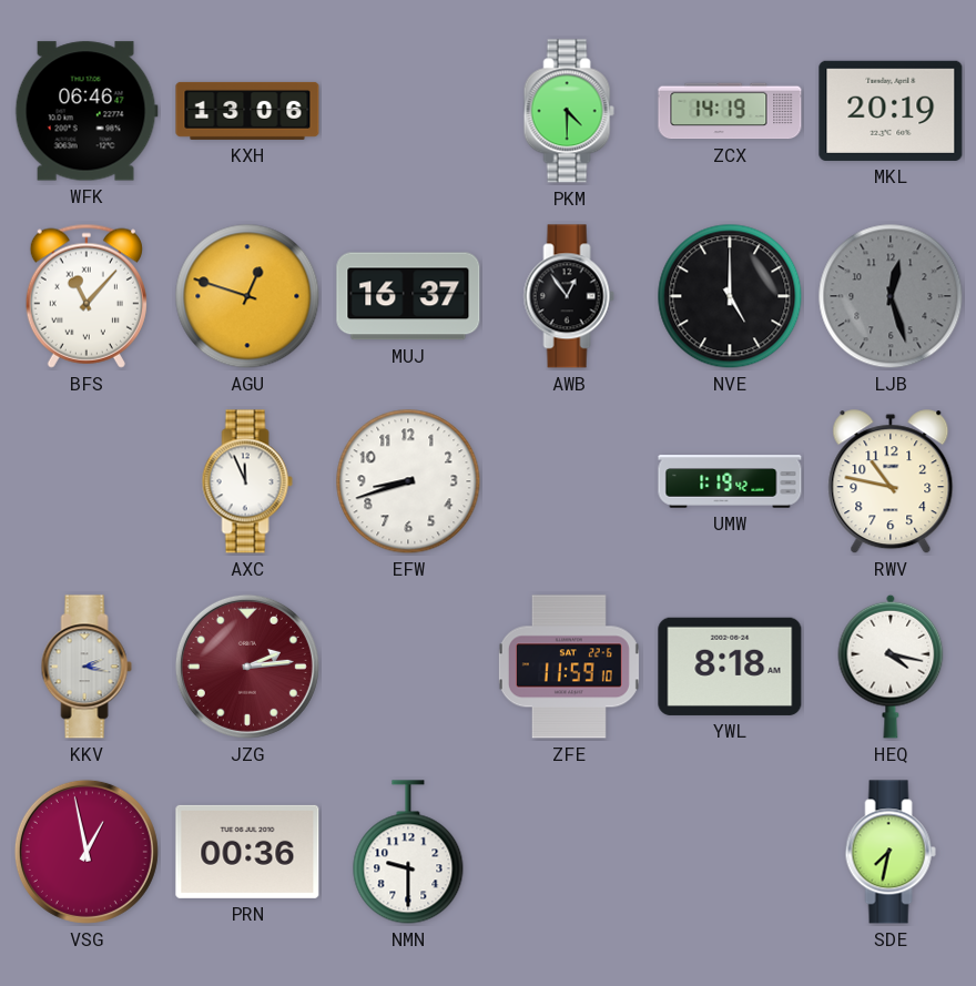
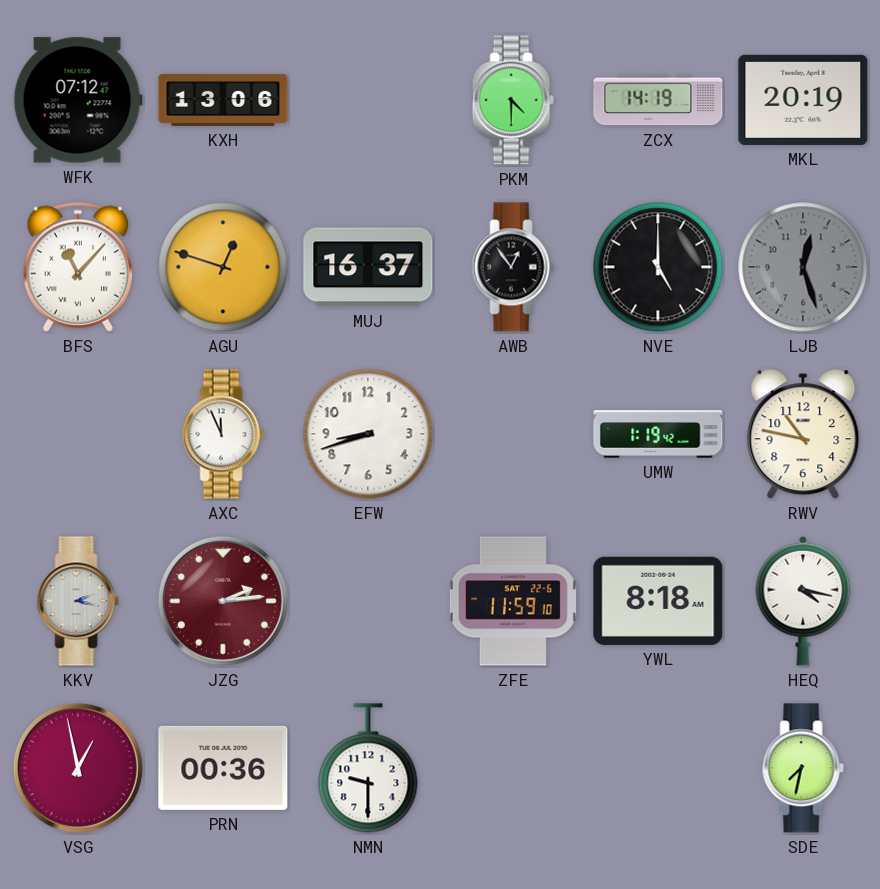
WFK: 06:46 -> 07:12 (78, 100)
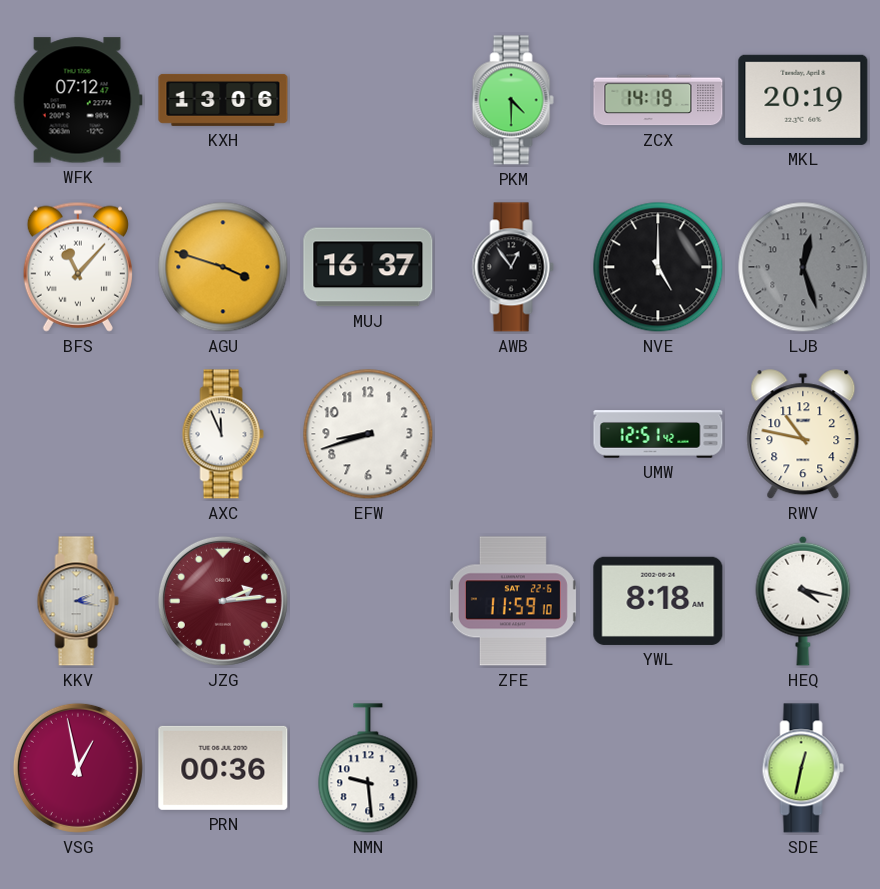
AGU: 12:48 -> 3:48 (223, 267)
UMW: 1:19 -> 12:51 (658, 434)
NMN: 9:30 -> 9:29 (368, 768)
SDE: 7:32 -> 12:32 (803, 768)
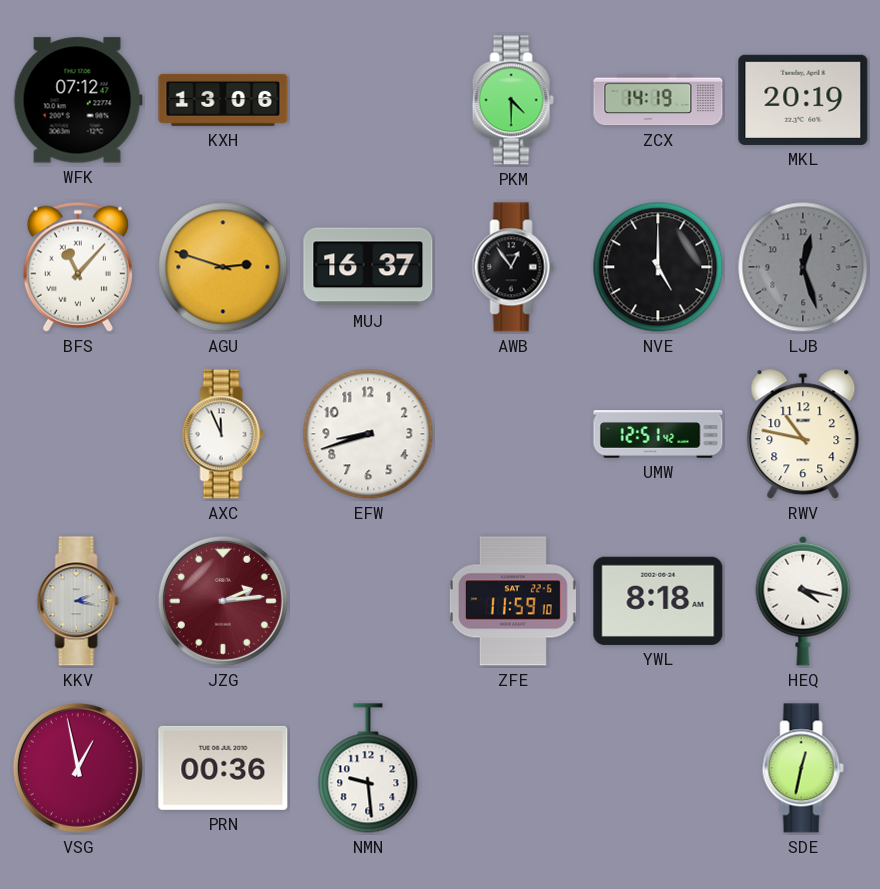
AGU: 3:48 -> 2:48 (223, 267)
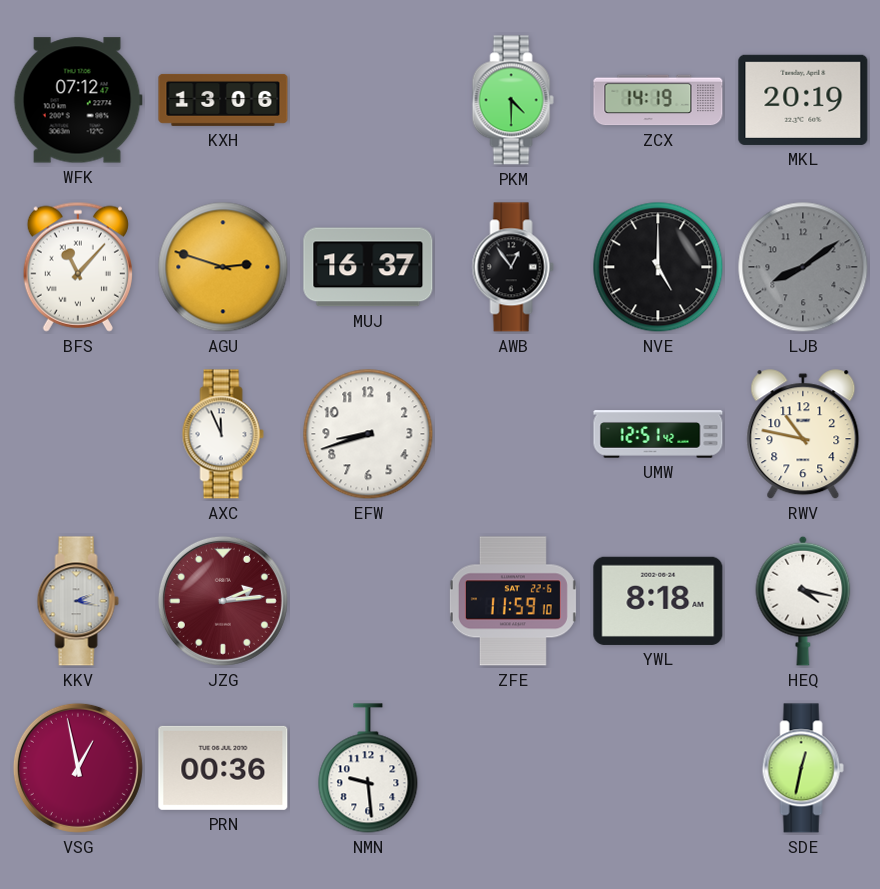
LJB: 12:27 -> 8:09 (803, 267)
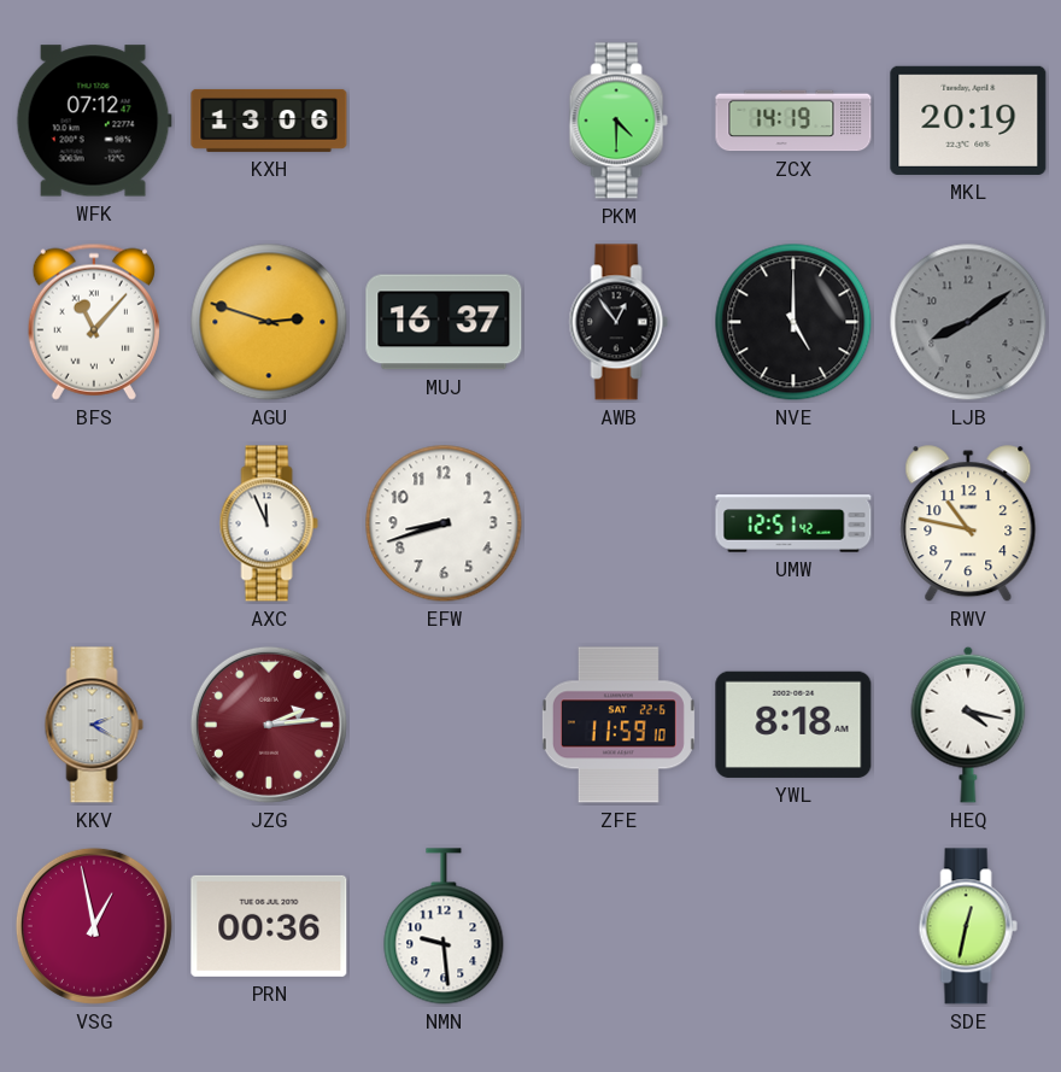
KKV: 2:17 -> 2:20 (94, 725)
